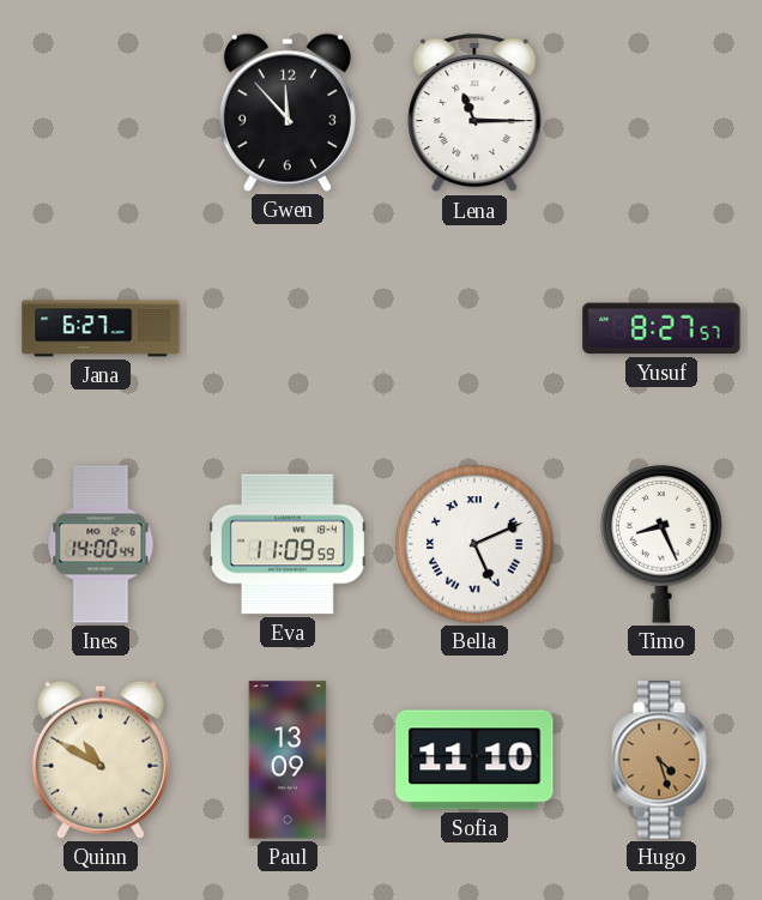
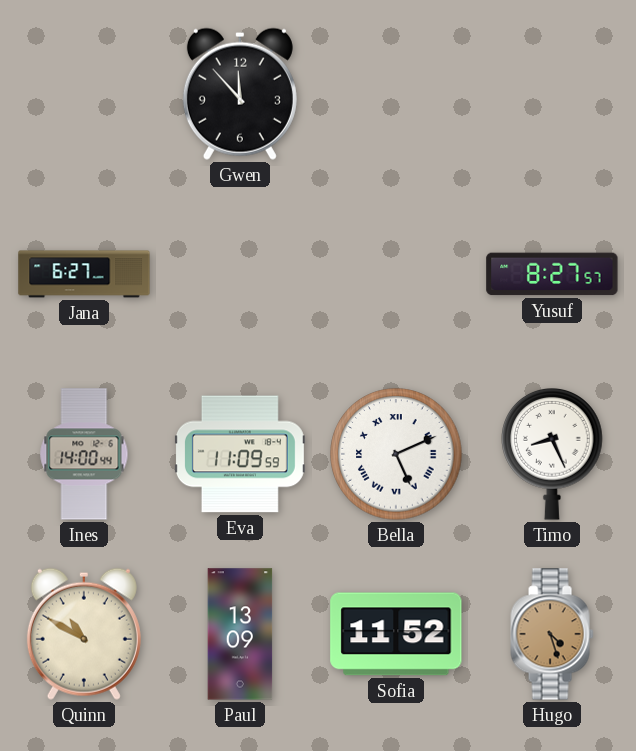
Lena: 11:15 -> none (474, 113)
Sofia: 11:10 -> 11:52 (396, 634)
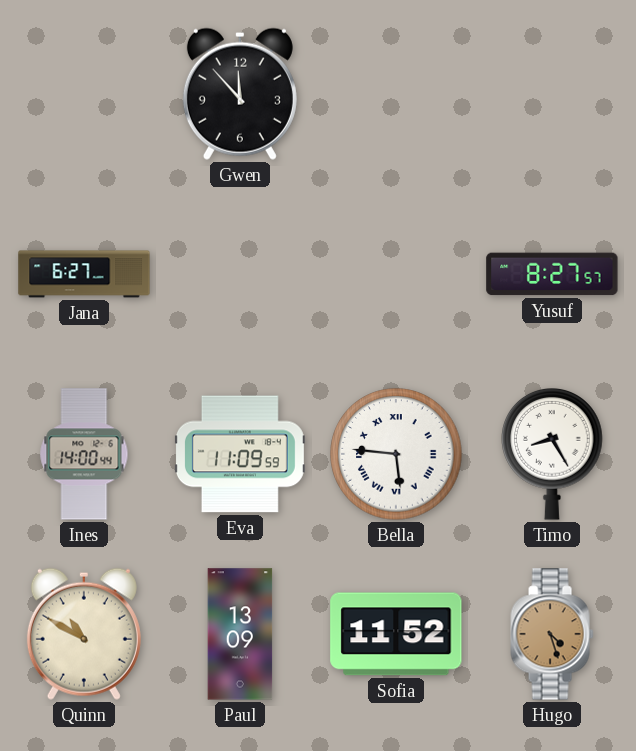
Bella: 5:11 -> 5:46 (396, 454)
Timo: 8:26 -> 8:25 (552, 455)
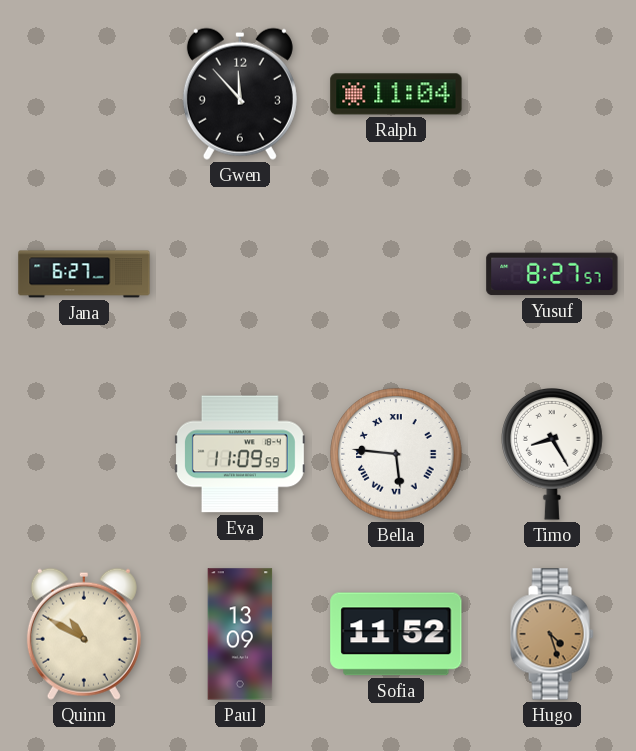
Ralph: none -> 11:04 (396, 94)
Ines: 14:00 -> none (84, 454)
